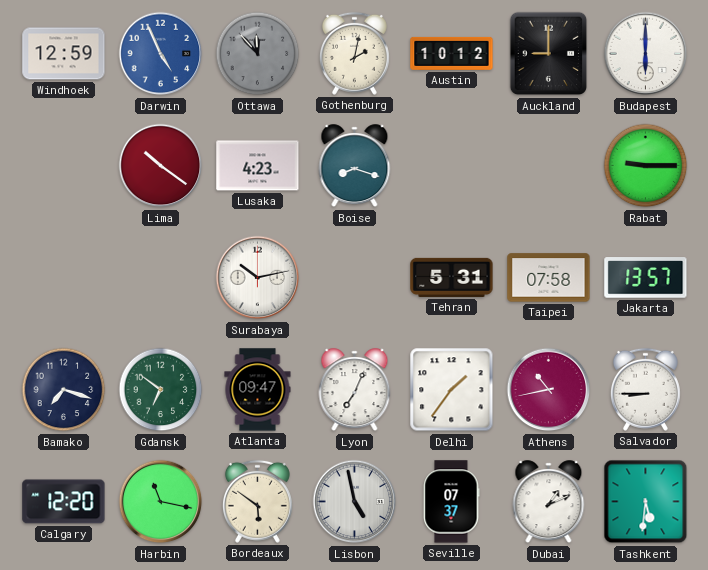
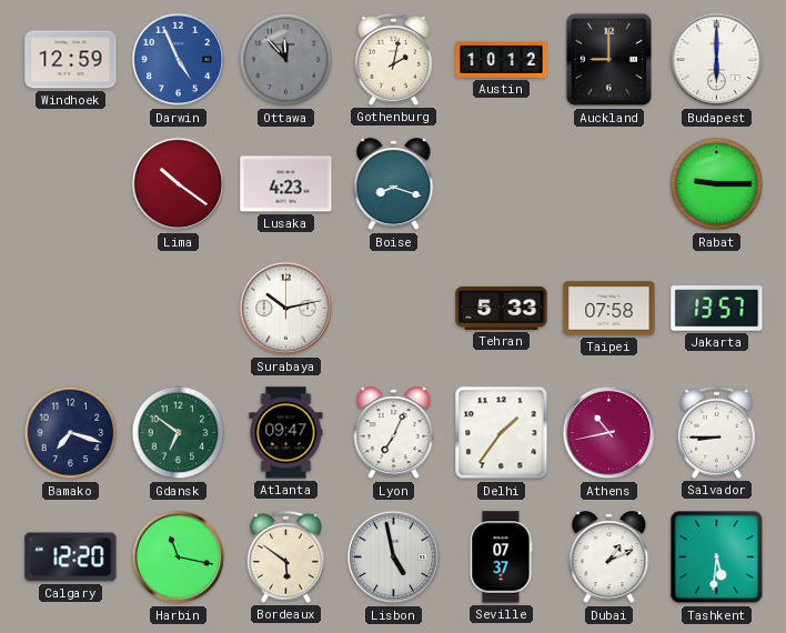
Tehran: 5:31 -> 5:33 (502, 308)
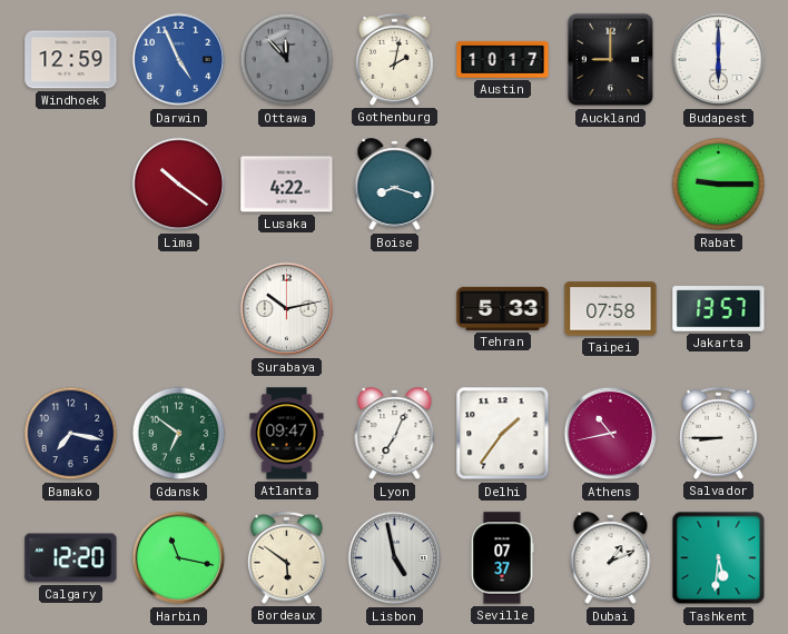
Austin: 10:12 -> 10:17 (503, 59)
Lusaka: 4:23 -> 4:22 (287, 185)
Bamako: 7:18 -> 7:17 (71, 434)
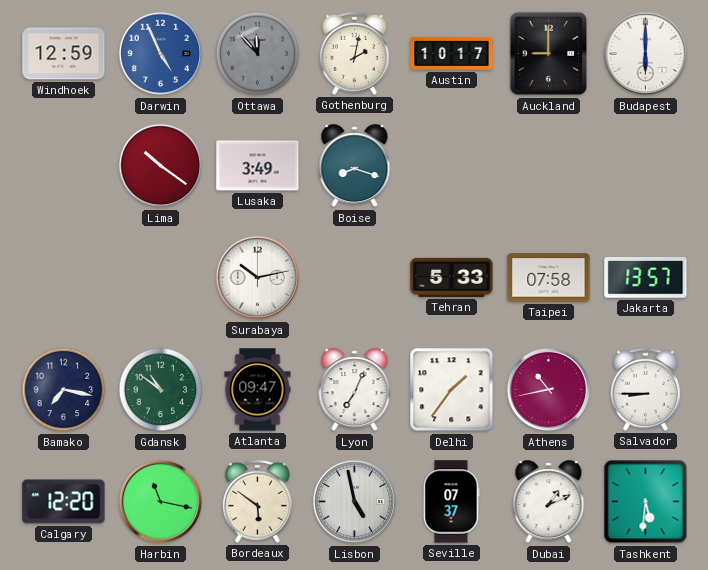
Lusaka: 4:22 -> 3:49 (258, 166)
Rabat: 9:15 -> none (719, 185)
Gdansk: 6:51 -> 10:51 (161, 390)
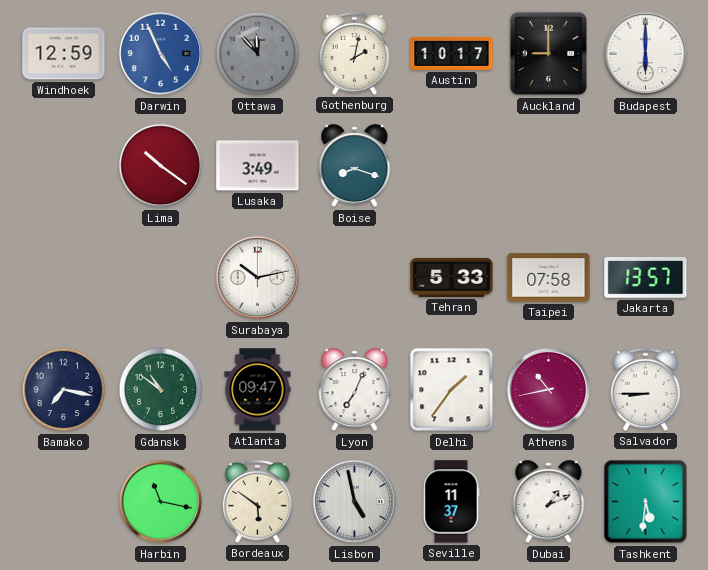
Calgary: 12:20 -> none (64, 502)
Seville: 07:37 -> 11:37 (451, 502)
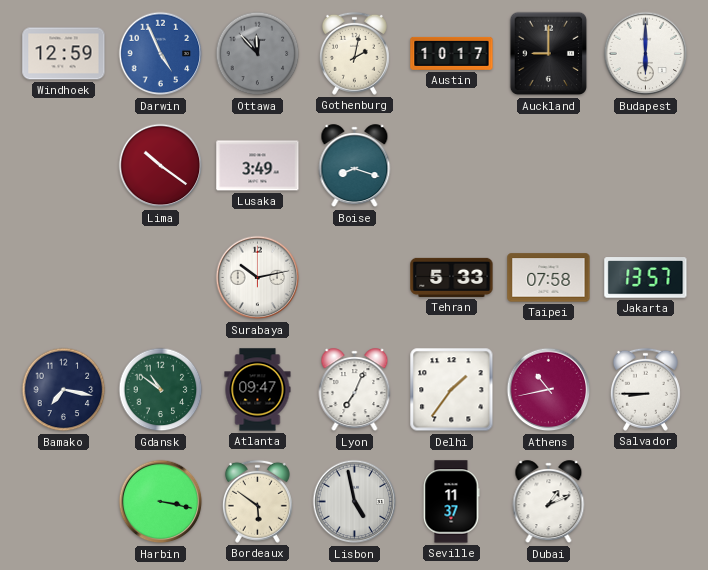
Harbin: 11:17 -> 3:17 (161, 502)
Tashkent: 5:31 -> none (646, 502)
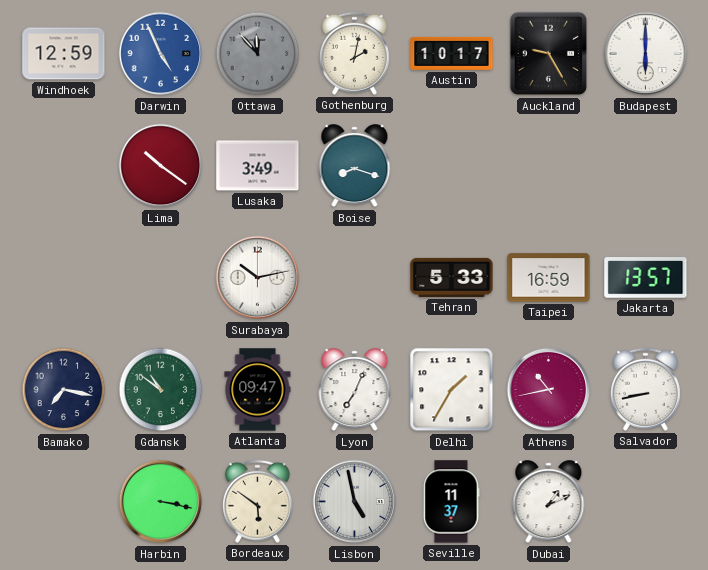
Auckland: 9:00 -> 9:25 (549, 54)
Taipei: 07:58 -> 16:59 (549, 278)
Delhi: 1:36 -> 1:35 (452, 390)
Salvador: 8:45 -> 8:43 (645, 389)
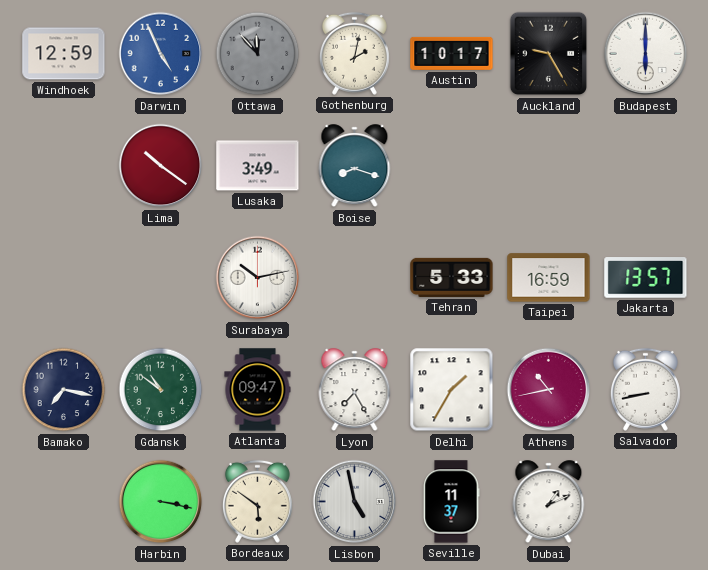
Lyon: 7:04 -> 7:25 (355, 390)
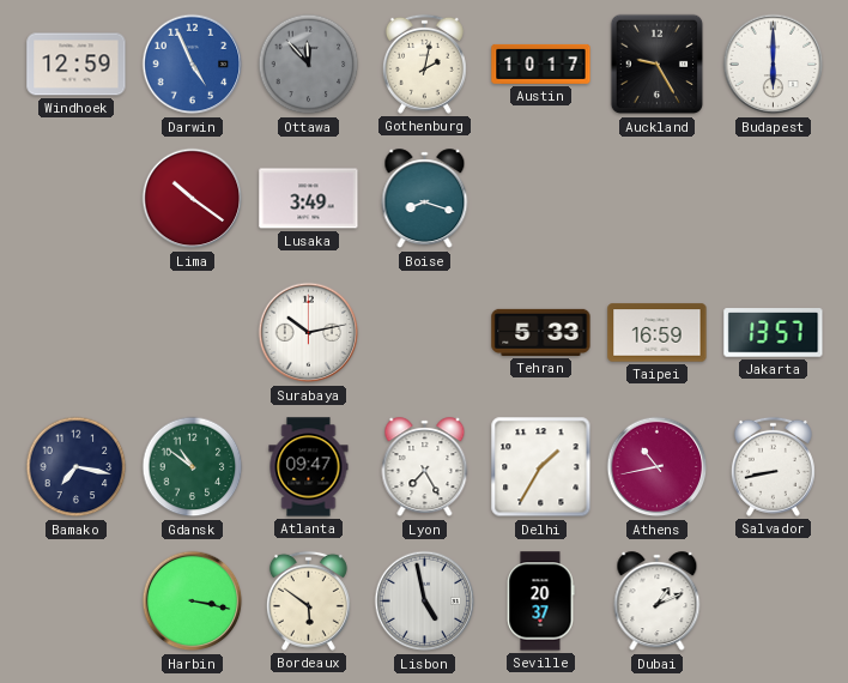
Seville: 11:37 -> 20:37 (540, 602)
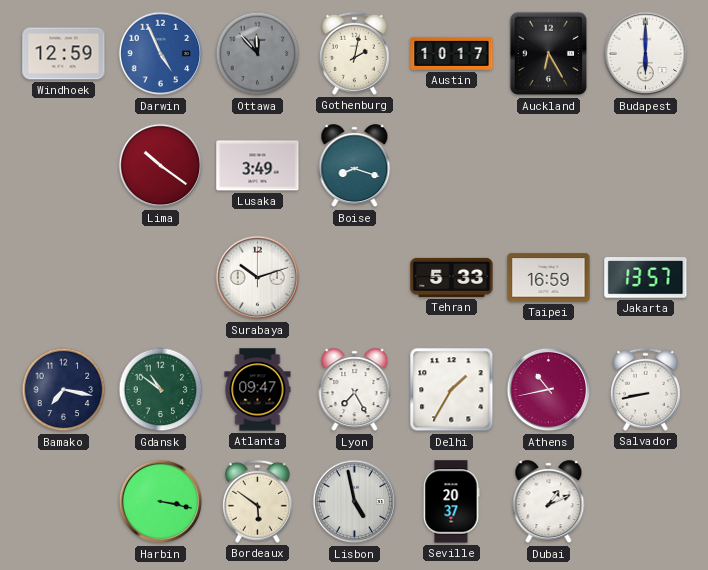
Auckland: 9:25 -> 6:25 (549, 54)
Surabaya: 10:13 -> 10:12 (258, 278)
